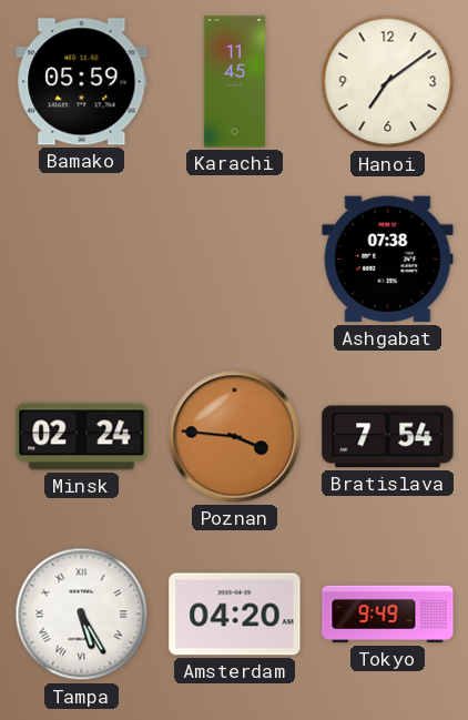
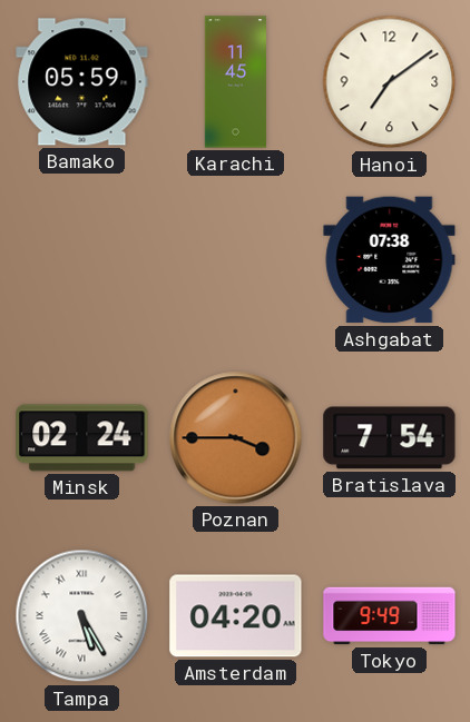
Poznan: 3:46 -> 3:45 (236, 438)
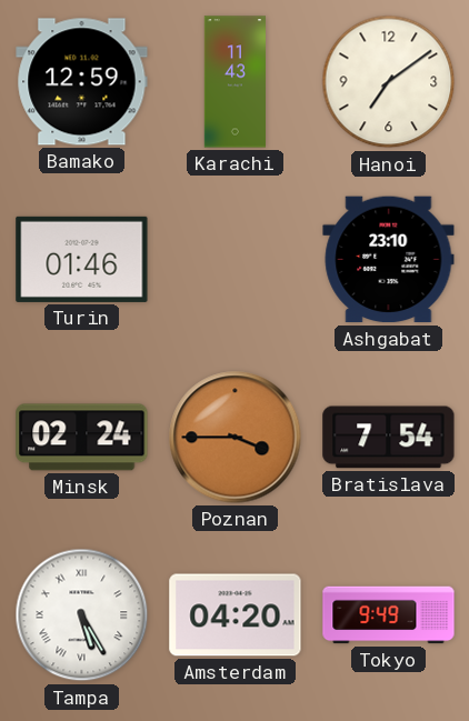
Bamako: 05:59 -> 12:59 (82, 82)
Karachi: 11:45 -> 11:43 (234, 82)
Turin: none -> 01:46 (82, 259)
Ashgabat: 07:38 -> 23:10 (389, 260)
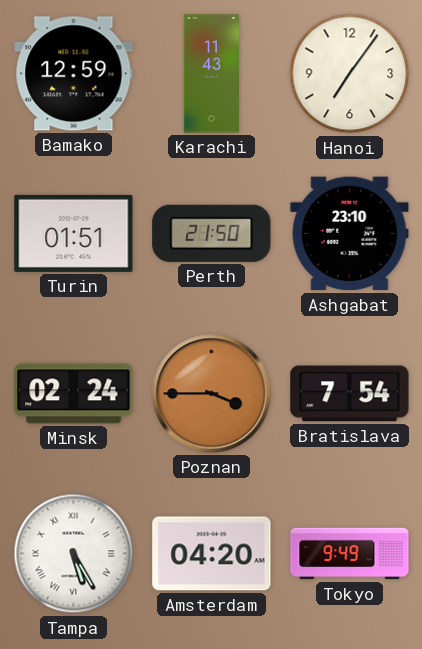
Hanoi: 7:09 -> 7:06 (350, 74)
Turin: 01:46 -> 01:51 (74, 233)
Perth: none -> 21:50 (212, 233)
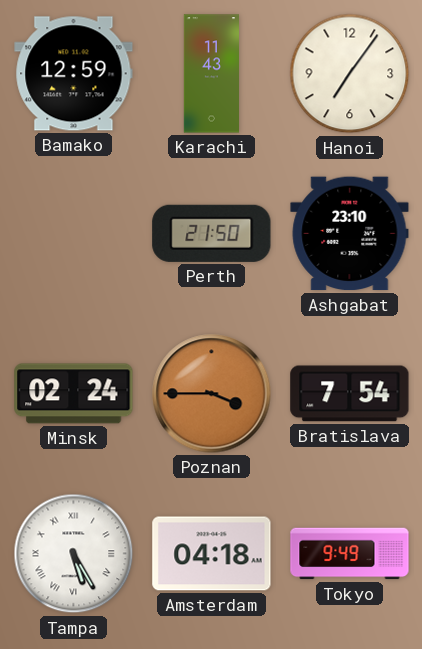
Turin: 01:51 -> none (74, 233)
Amsterdam: 04:20 -> 04:18 (212, 554)
